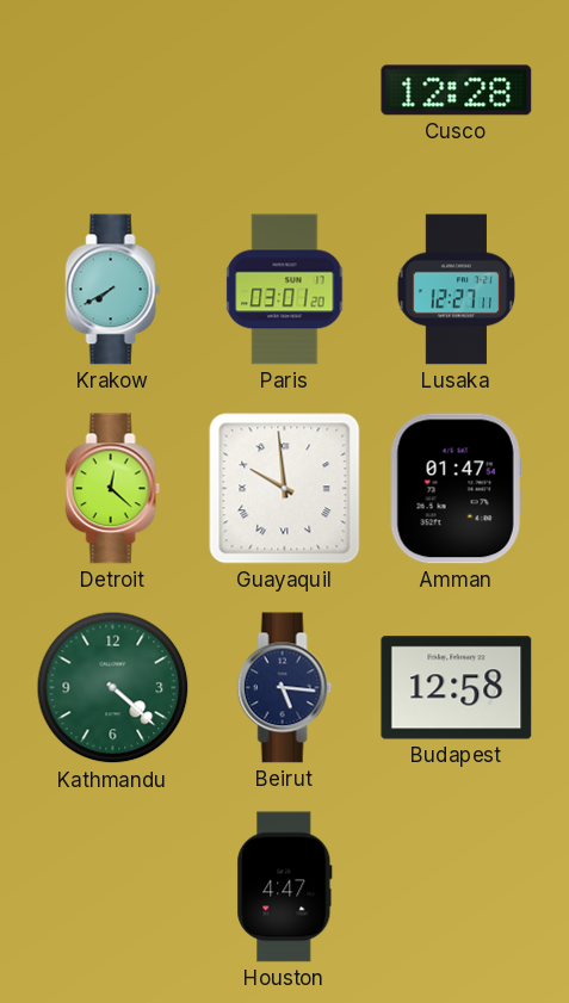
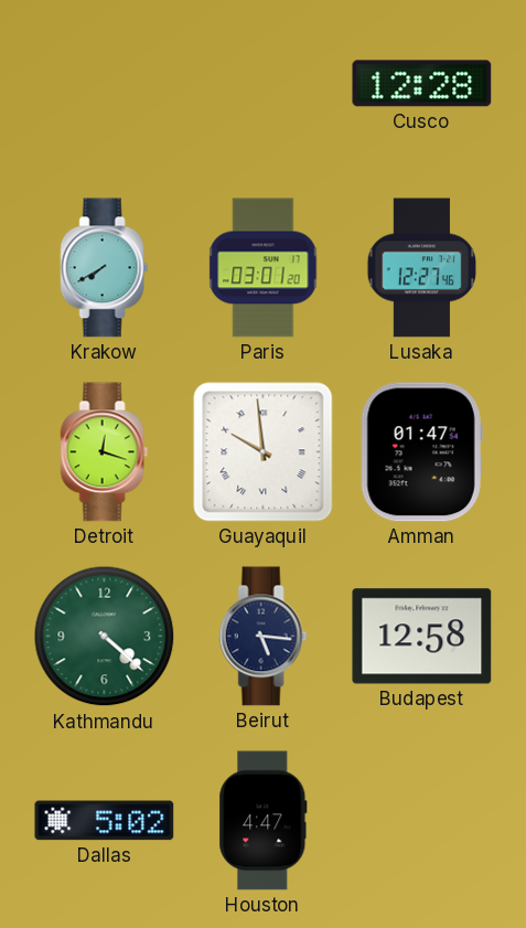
Lusaka: 12:27:11 -> 12:27:46 (422, 268)
Detroit: 12:22 -> 12:18 (105, 452)
Dallas: none -> 5:02 (105, 821)
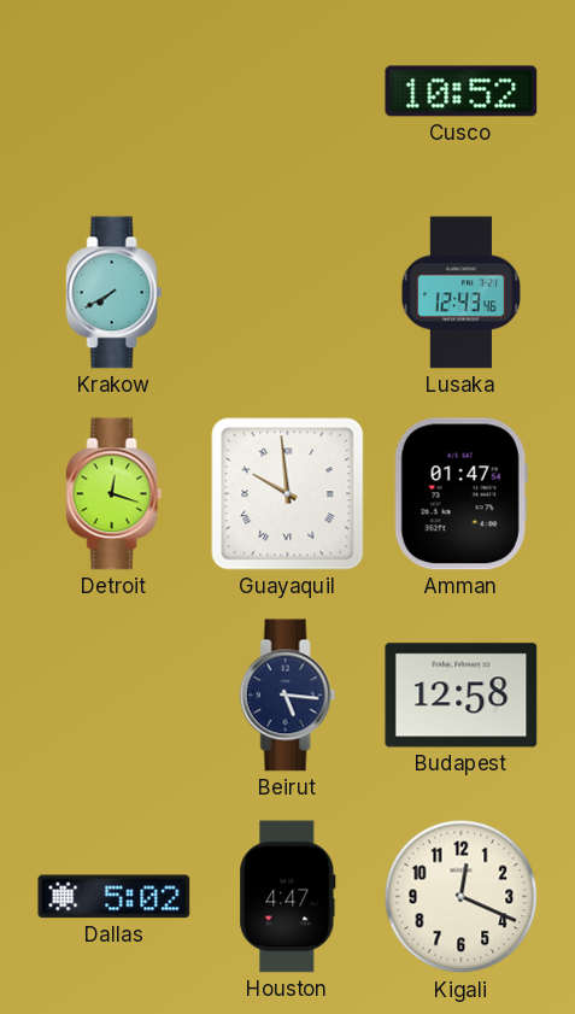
Cusco: 12:28 -> 10:52 (462, 92)
Paris: 03:01 -> none (264, 268)
Lusaka: 12:27 -> 12:43 (462, 293)
Kathmandu: 4:22 -> none (105, 637)
Kigali: none -> 12:19 (462, 897)
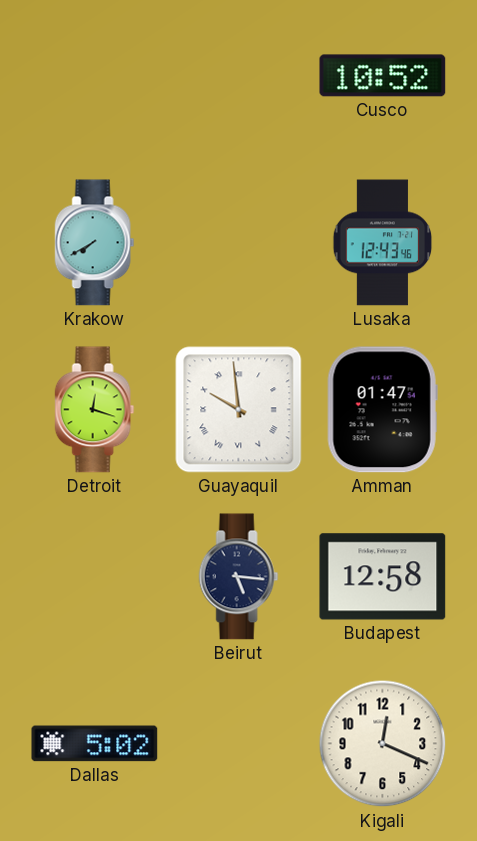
Houston: 4:47 -> none (288, 897)
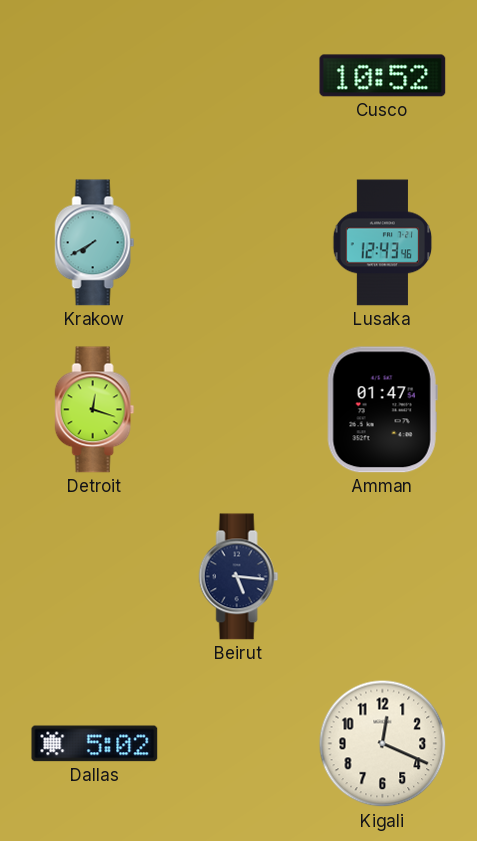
Guayaquil: 9:59 -> none (239, 410)
Budapest: 12:58 -> none (383, 577)
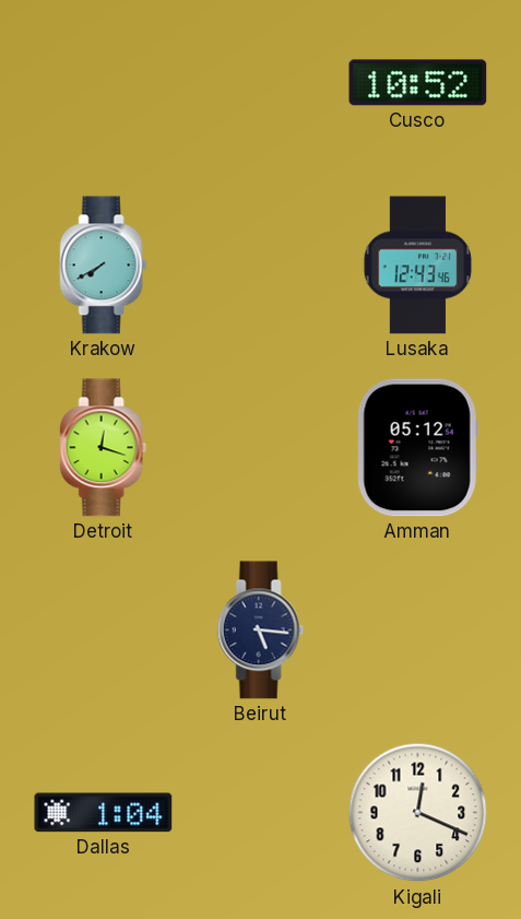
Amman: 01:47 -> 05:12 (417, 448)
Dallas: 5:02 -> 1:04 (104, 813)
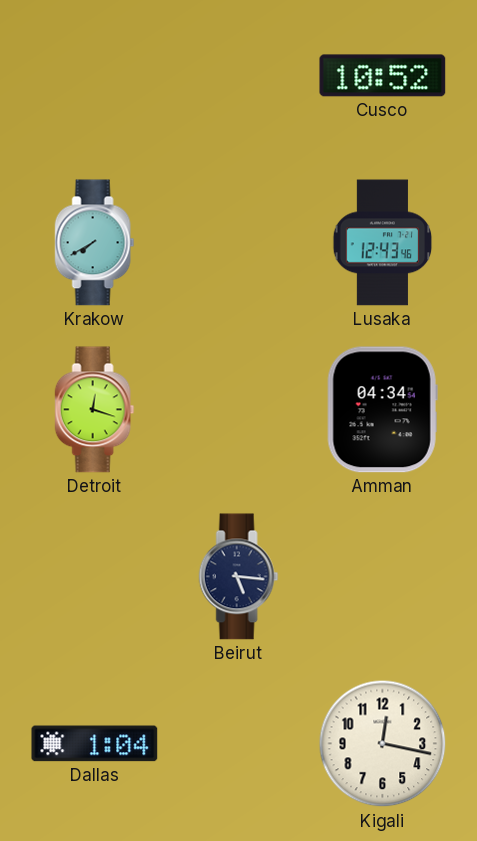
Amman: 05:12 -> 04:34 (382, 410)
Kigali: 12:19 -> 12:17 (383, 744)
